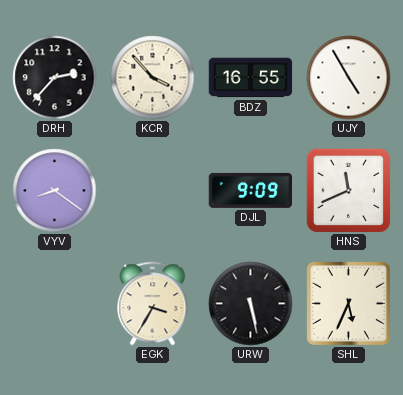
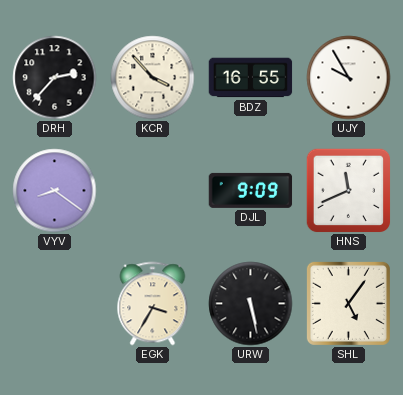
UJY: 4:55 -> 9:55 (349, 78)
SHL: 5:34 -> 5:06 (348, 303)
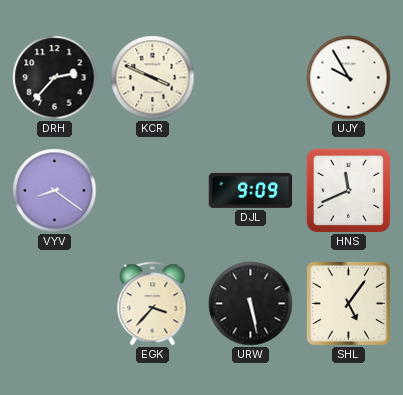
KCR: 3:53 -> 3:49 (153, 78)
BDZ: 16:55 -> none (251, 78)
EGK: 3:35 -> 3:37 (153, 304)
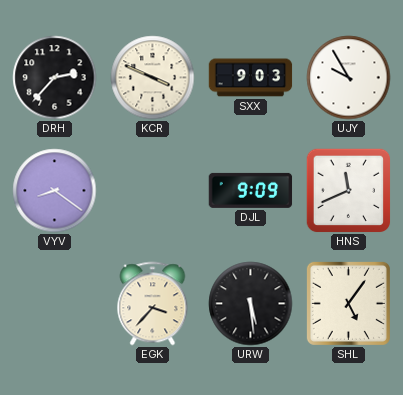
SXX: none -> 9:03 (251, 78)
URW: 5:28 -> 5:29 (251, 304)
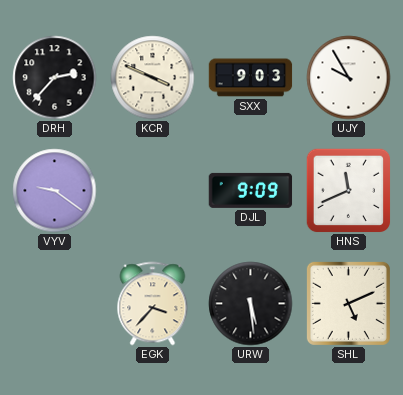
VYV: 8:21 -> 9:21 (55, 191)
SHL: 5:06 -> 5:11 (348, 303)
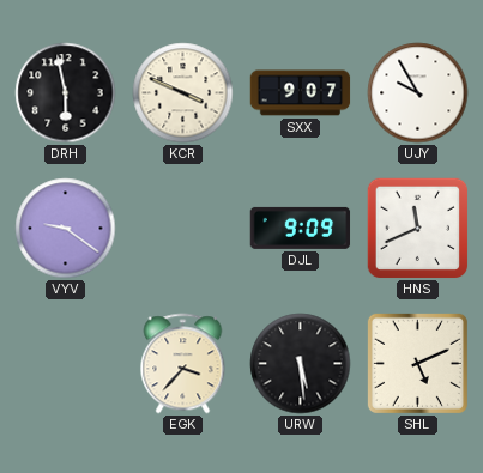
DRH: 2:37 -> 5:58 (66, 93)
SXX: 9:03 -> 9:07 (301, 93)
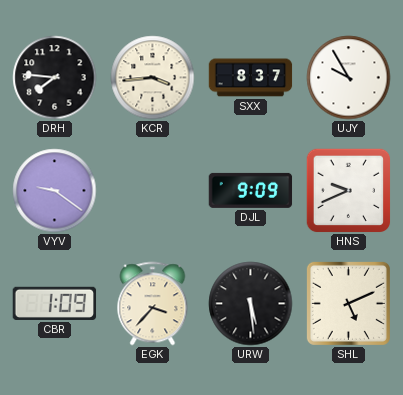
DRH: 5:58 -> 7:46 (55, 78)
KCR: 3:49 -> 3:44 (153, 78)
SXX: 9:07 -> 8:37 (251, 78)
HNS: 11:41 -> 9:41 (348, 190)
CBR: none -> 1:09 (55, 303)
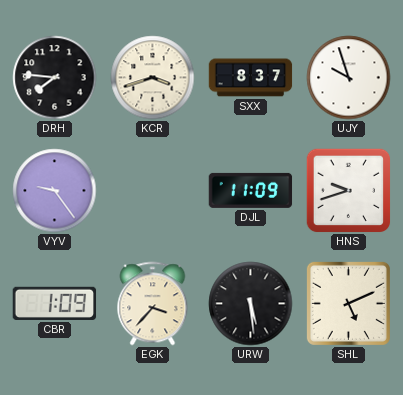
KCR: 3:44 -> 3:42 (153, 78)
UJY: 9:55 -> 9:57 (349, 78)
VYV: 9:21 -> 9:24 (55, 191)
DJL: 9:09 -> 11:09 (251, 190)
HNS: 9:41 -> 9:42 (348, 190)
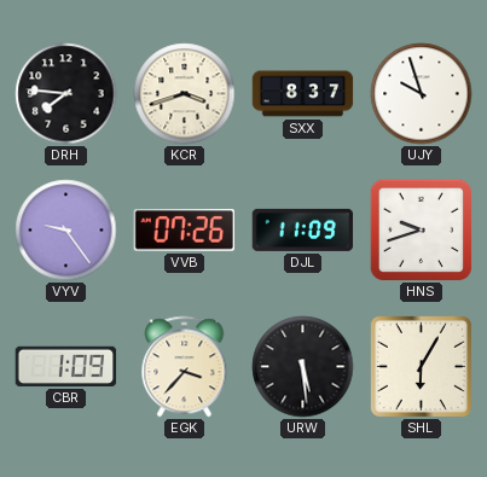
VVB: none -> 07:26 (184, 231)
SHL: 5:11 -> 6:05 (421, 366)
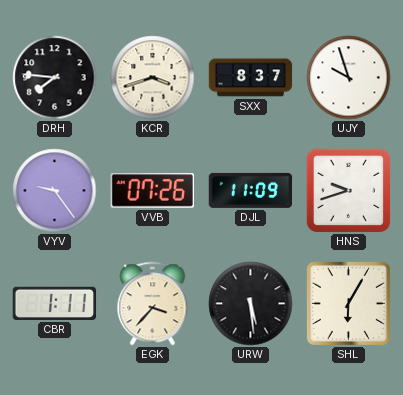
CBR: 1:09 -> 1:11 (55, 303)
